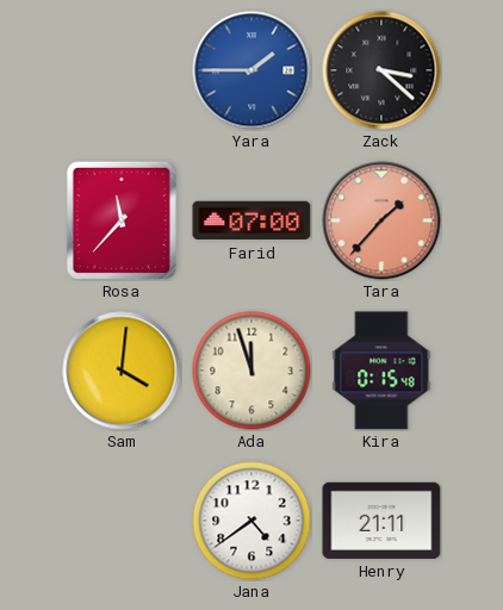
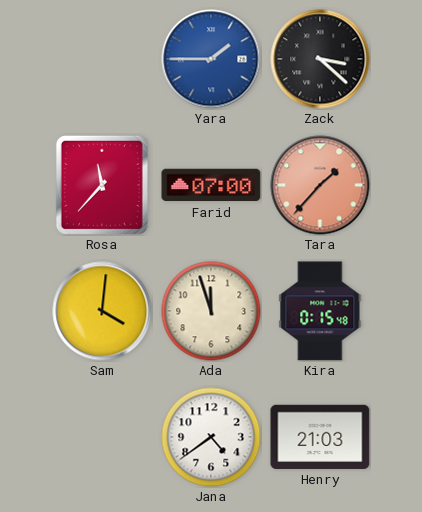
Henry: 21:11 -> 21:03 (320, 437)
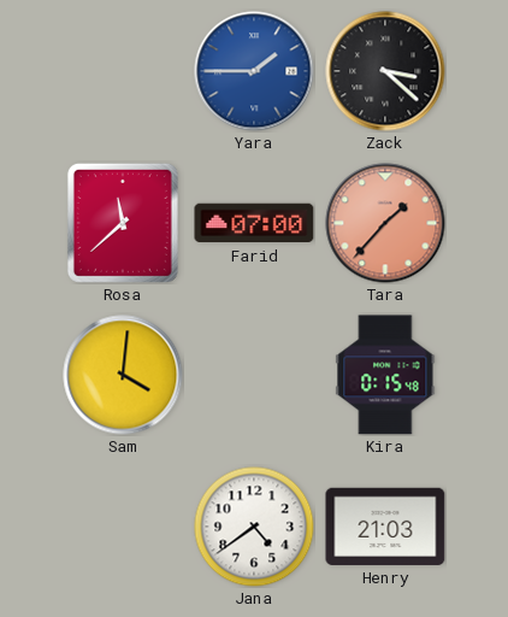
Rosa: 11:37 -> 11:38 (123, 223)
Ada: 11:57 -> none (211, 311)
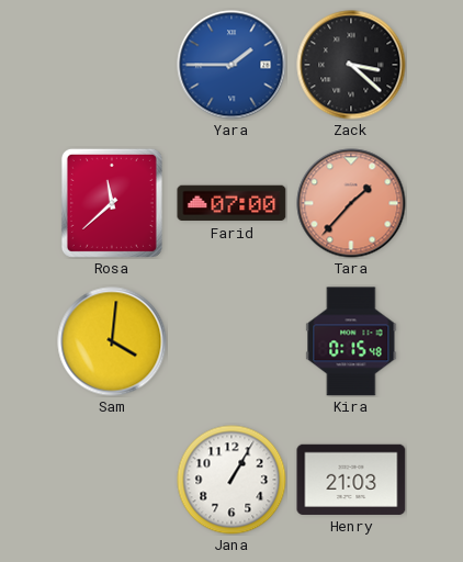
Jana: 4:39 -> 1:05 (231, 480)
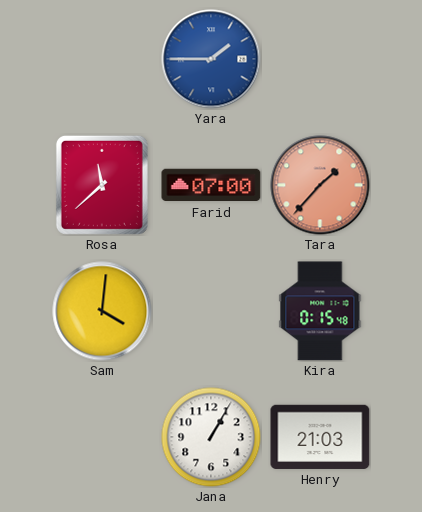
Zack: 3:22 -> none (351, 65)
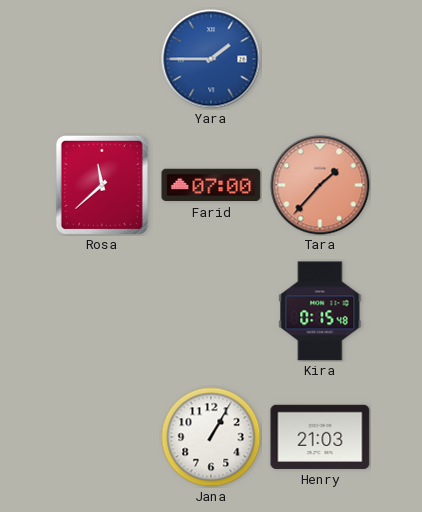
Sam: 4:01 -> none (102, 311)
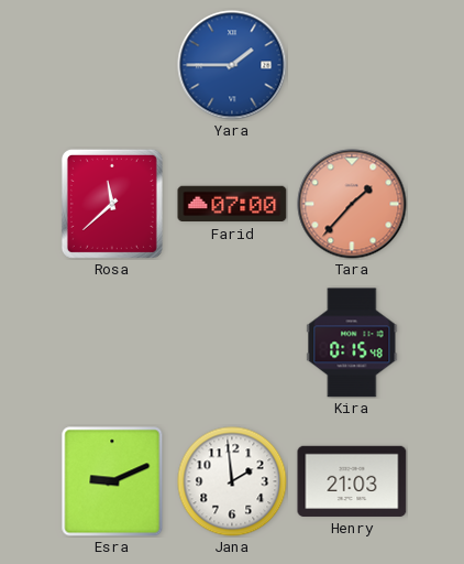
Esra: none -> 9:11 (112, 481)
Jana: 1:05 -> 1:59 (232, 481)
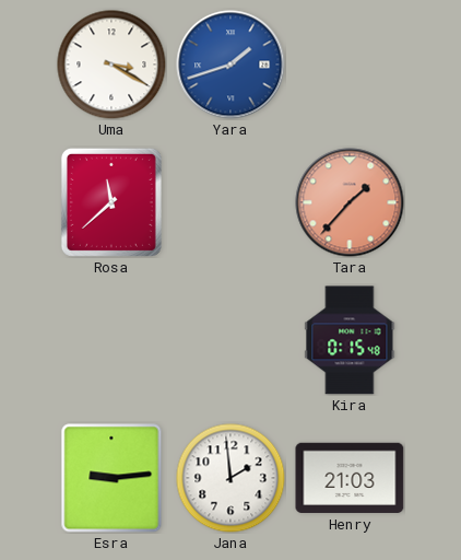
Uma: none -> 3:20 (111, 65)
Yara: 1:45 -> 1:42 (230, 65)
Farid: 07:00 -> none (232, 204)
Esra: 9:11 -> 9:14 (111, 478)
